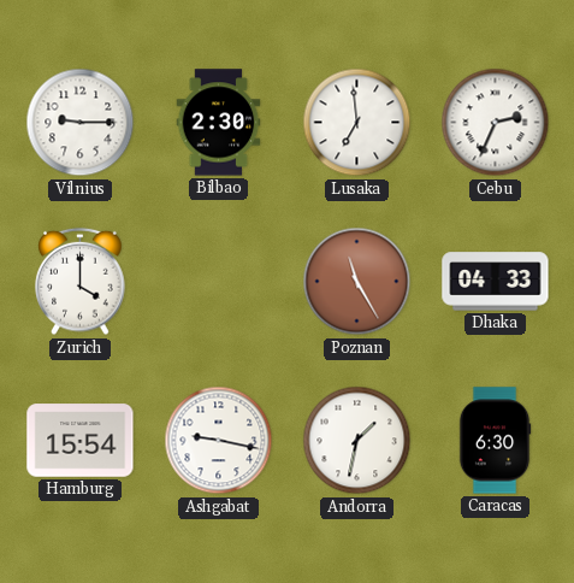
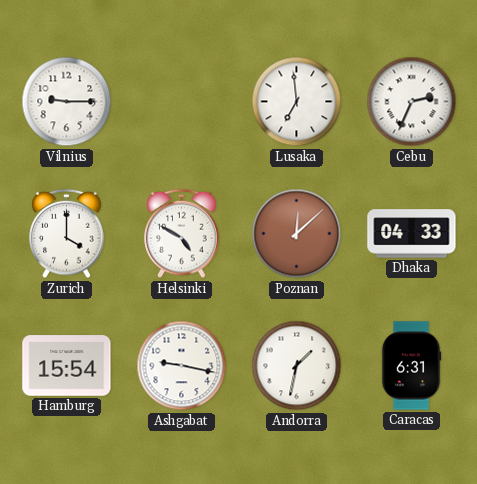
Bilbao: 2:30 -> none (219, 123)
Helsinki: none -> 4:50 (182, 234)
Poznan: 11:25 -> 12:08 (297, 234)
Caracas: 6:30 -> 6:31 (411, 366)
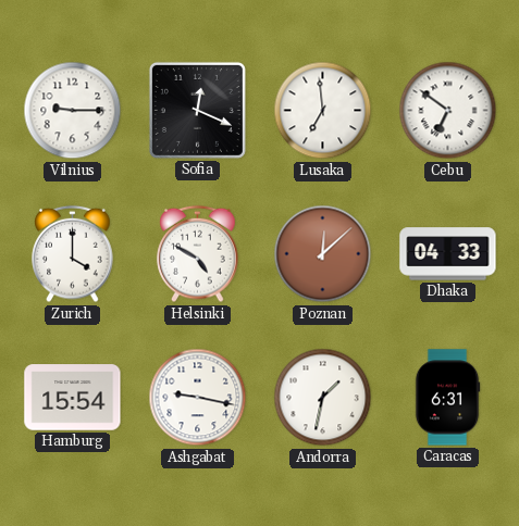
Sofia: none -> 12:19 (197, 110)
Cebu: 2:34 -> 6:51 (448, 111)
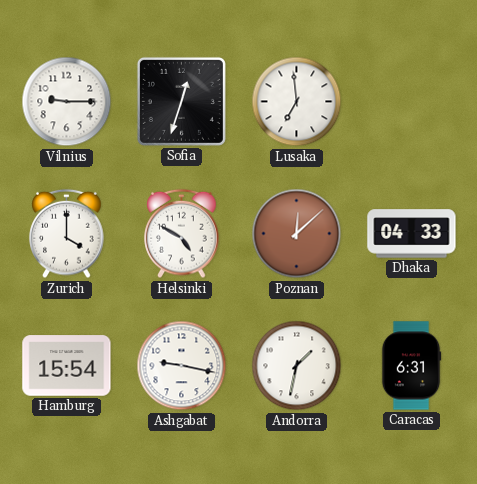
Sofia: 12:19 -> 12:33 (181, 101)
Cebu: 6:51 -> none (448, 111)
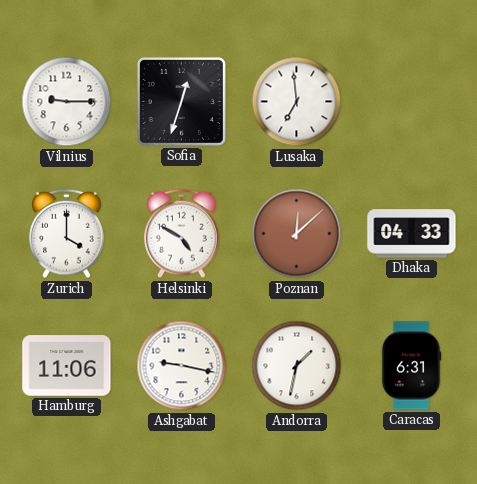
Hamburg: 15:54 -> 11:06 (67, 366)
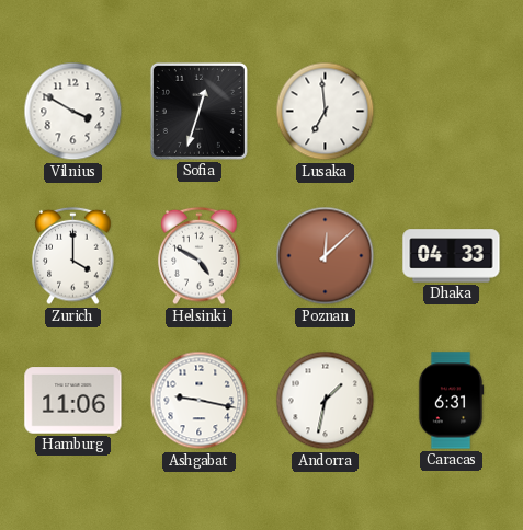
Vilnius: 9:15 -> 3:50 (73, 112)
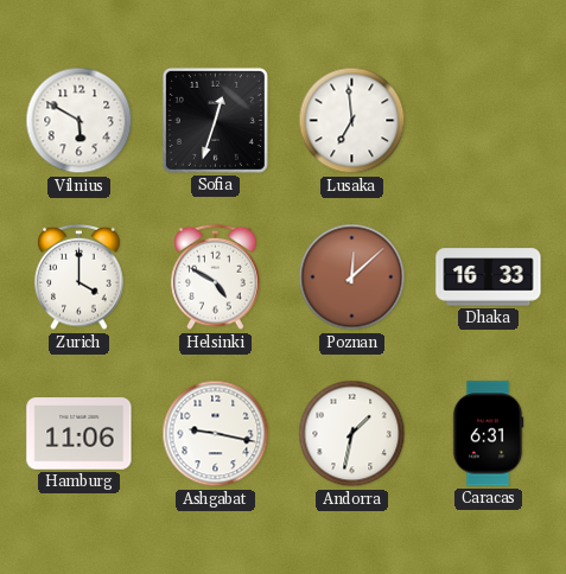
Vilnius: 3:50 -> 5:50 (80, 121)
Dhaka: 04:33 -> 16:33 (489, 278)
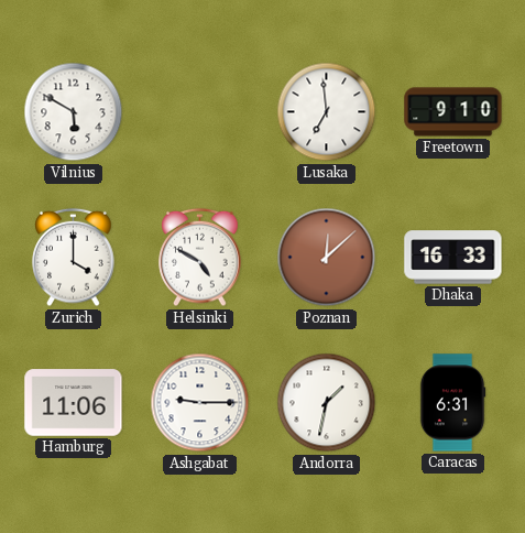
Sofia: 12:33 -> none (215, 120)
Freetown: none -> 9:10 (453, 112)
Ashgabat: 9:17 -> 9:15 (200, 403)
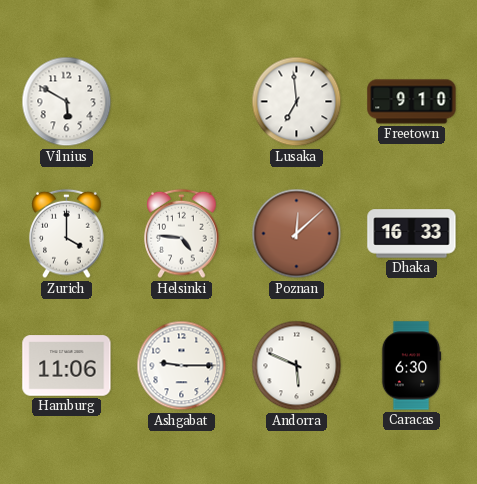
Helsinki: 4:50 -> 4:46 (182, 234)
Andorra: 1:32 -> 5:49 (297, 366)
Caracas: 6:31 -> 6:30 (411, 366)
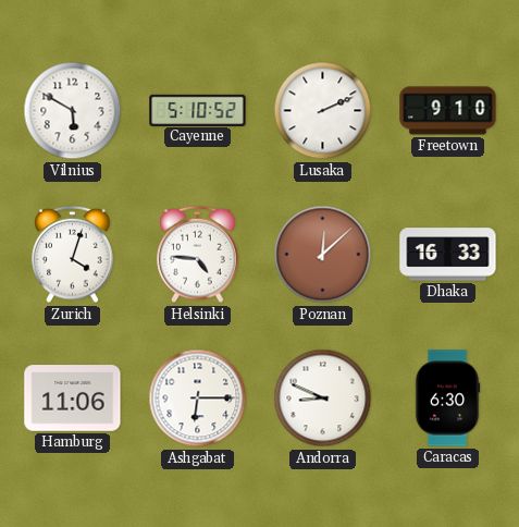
Cayenne: none -> 5:10 (198, 110)
Lusaka: 6:59 -> 2:11 (323, 111)
Zurich: 4:00 -> 4:03 (73, 255)
Ashgabat: 9:15 -> 6:15 (198, 399)
Andorra: 5:49 -> 8:49 (323, 399)
